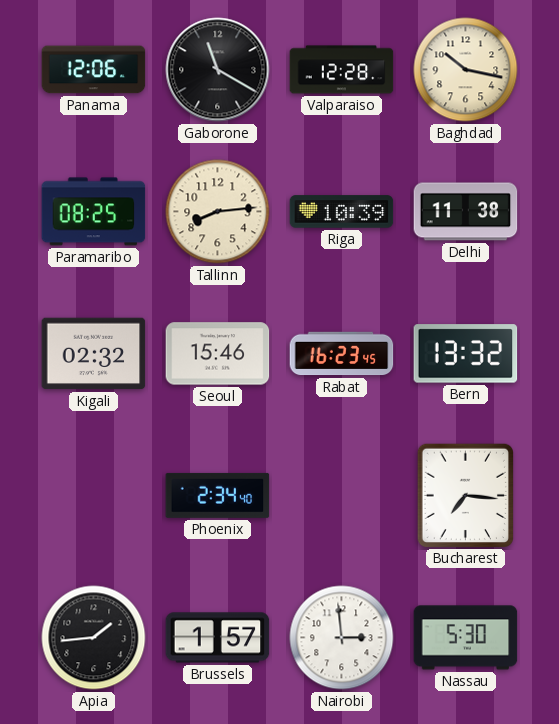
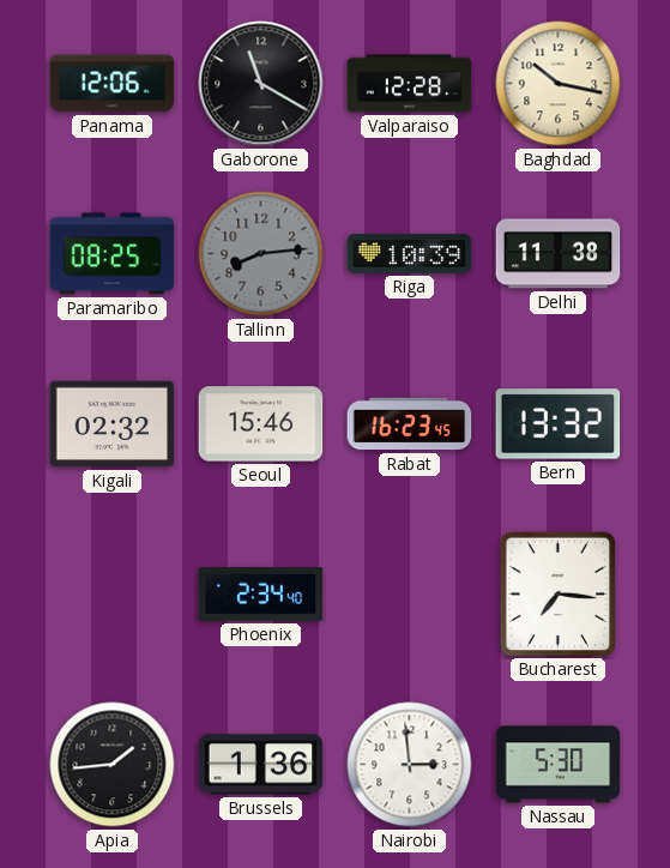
Tallinn dial: cream -> grey (261, 254)
Brussels: 1:57 -> 1:36 (261, 765)
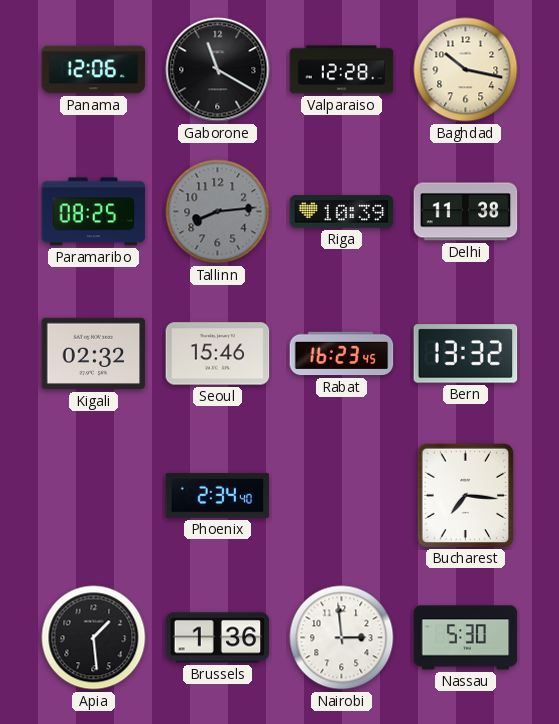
Apia: 1:44 -> 1:29 (94, 638)
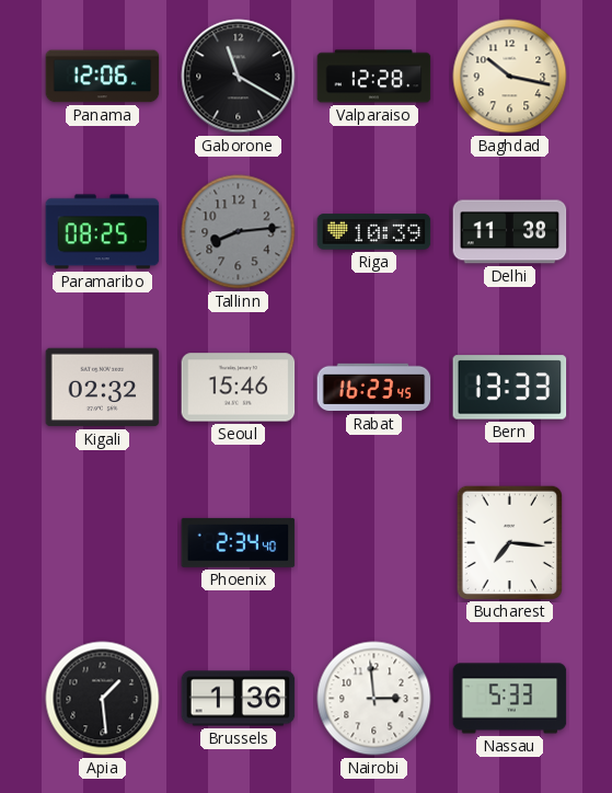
Bern: 13:32 -> 13:33 (510, 388)
Nassau: 5:30 -> 5:33 (510, 699)
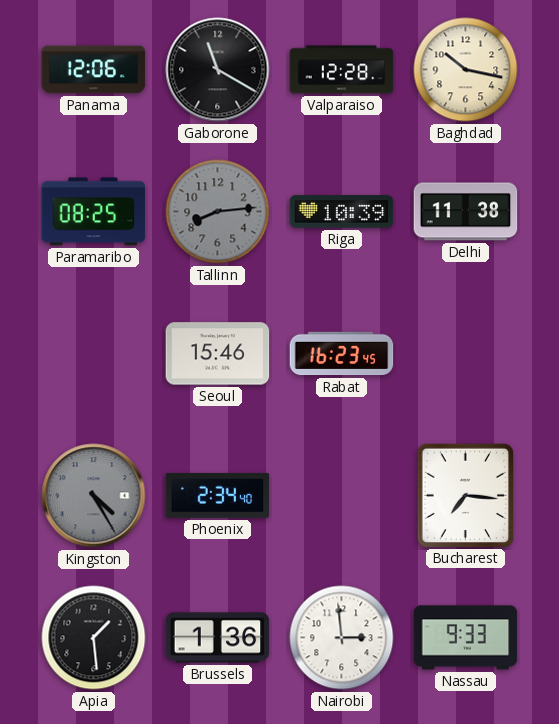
Kigali: 02:32 -> none (103, 388)
Bern: 13:33 -> none (510, 388)
Kingston: none -> 4:25 (94, 496)
Nassau: 5:33 -> 9:33 (466, 638)
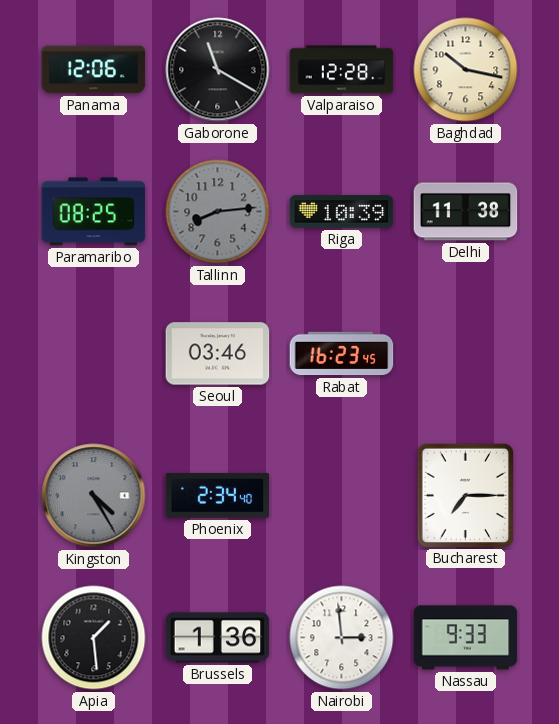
Seoul: 15:46 -> 03:46 (218, 354)
Bucharest: 7:16 -> 7:15 (465, 495)
